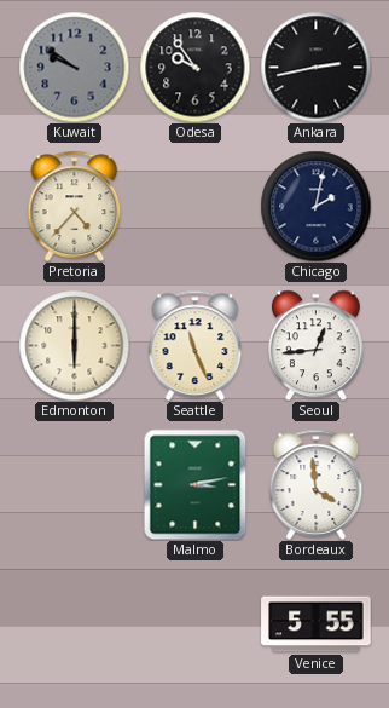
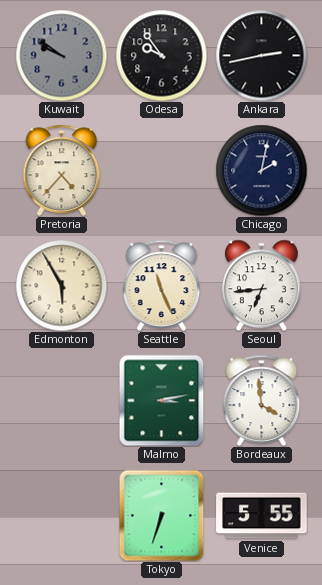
Edmonton: 6:00 -> 5:55 (61, 285)
Seoul: 12:44 -> 6:44 (261, 285)
Tokyo: none -> 6:33 (162, 515)
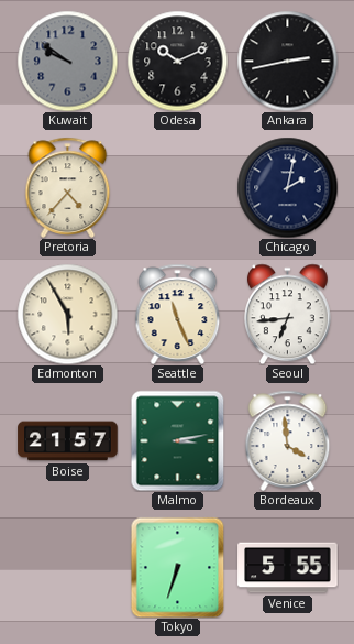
Odesa: 9:54 -> 10:11 (177, 61)
Boise: none -> 21:57 (68, 441)
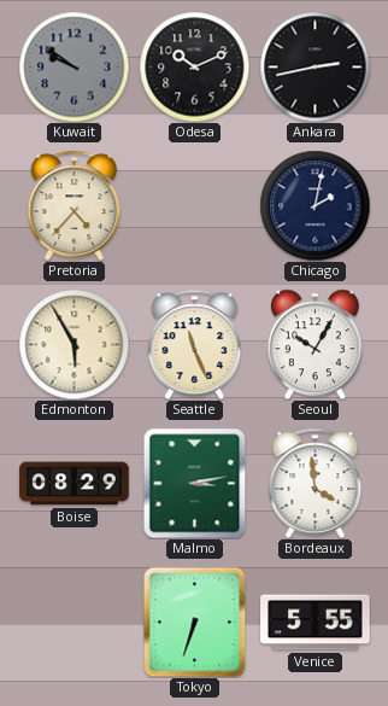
Seoul: 6:44 -> 10:05 (314, 344)
Boise: 21:57 -> 08:29 (75, 484)
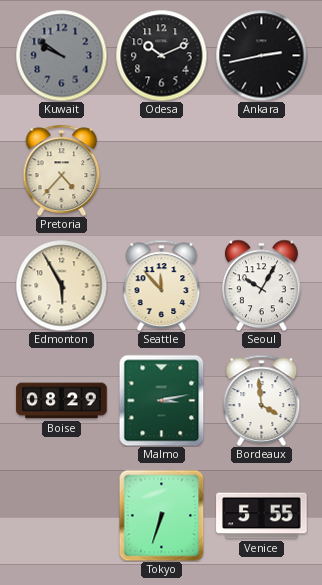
Chicago: 2:02 -> none (314, 205)
Seattle: 11:26 -> 11:53 (162, 285)
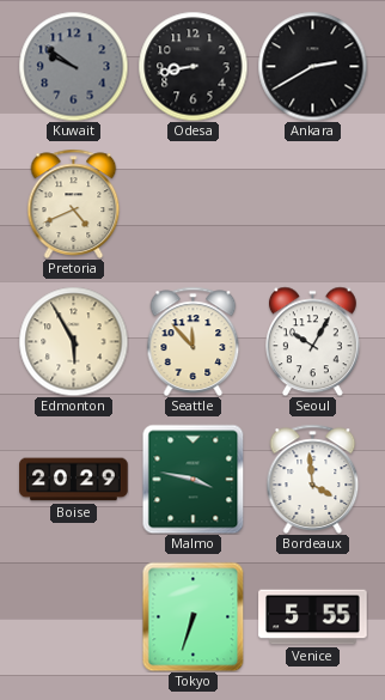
Odesa: 10:11 -> 8:43 (192, 66)
Ankara: 2:43 -> 2:40 (312, 66)
Pretoria: 4:37 -> 4:41 (74, 203)
Boise: 08:29 -> 20:29 (74, 480)
Malmo: 3:13 -> 3:47 (194, 479)
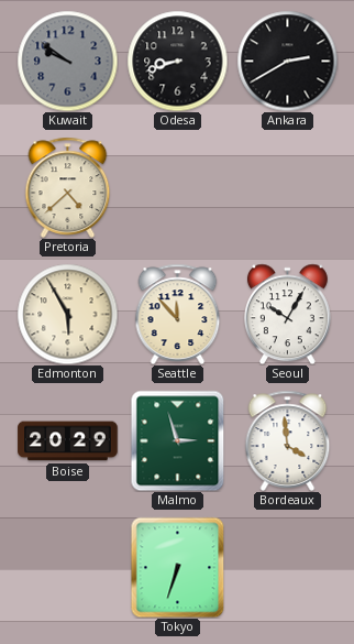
Odesa: 8:43 -> 8:42 (177, 61)
Pretoria: 4:41 -> 4:38 (68, 187)
Malmo: 3:47 -> 2:57 (178, 440)
Venice: 5:55 -> none (313, 617)
